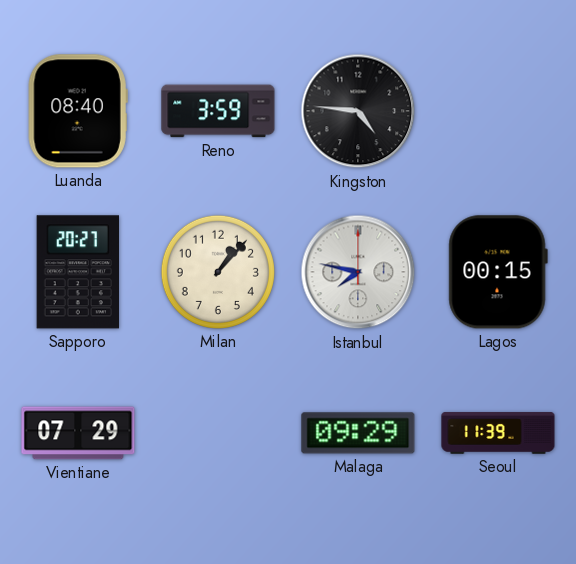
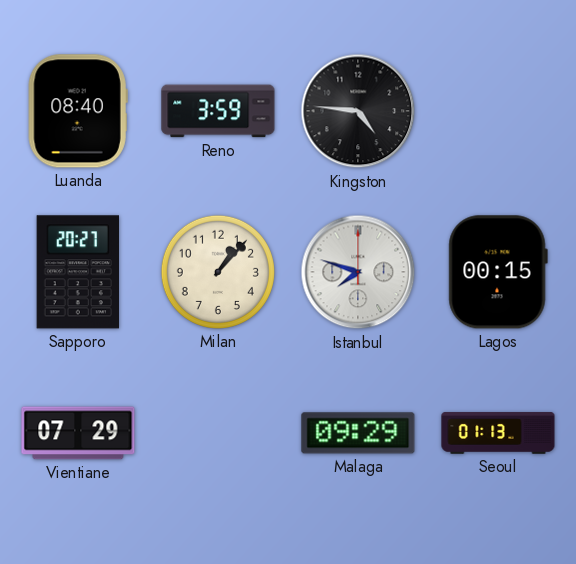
Istanbul: 7:47 -> 7:48 (358, 272)
Seoul: 11:39 -> 01:13 (498, 433)
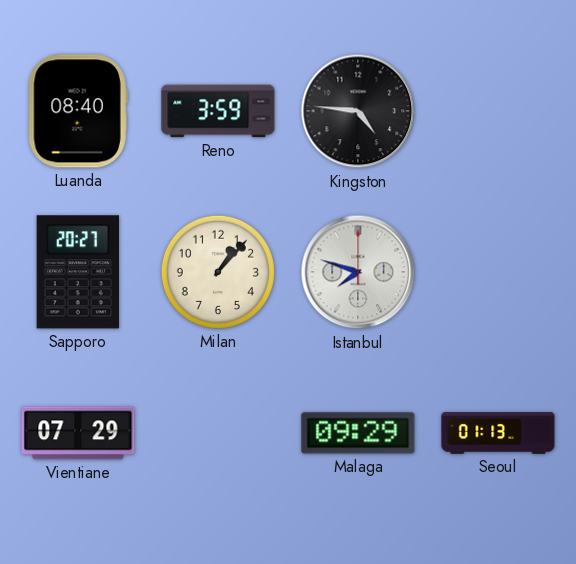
Lagos: 00:15 -> none (498, 272)
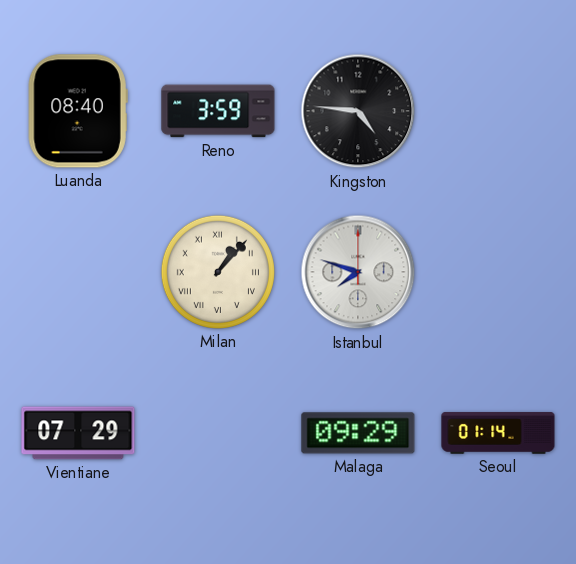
Sapporo: 20:27 -> none (77, 272)
Milan numerals: Arabic -> Roman (218, 272)
Seoul: 01:13 -> 01:14 (498, 433)
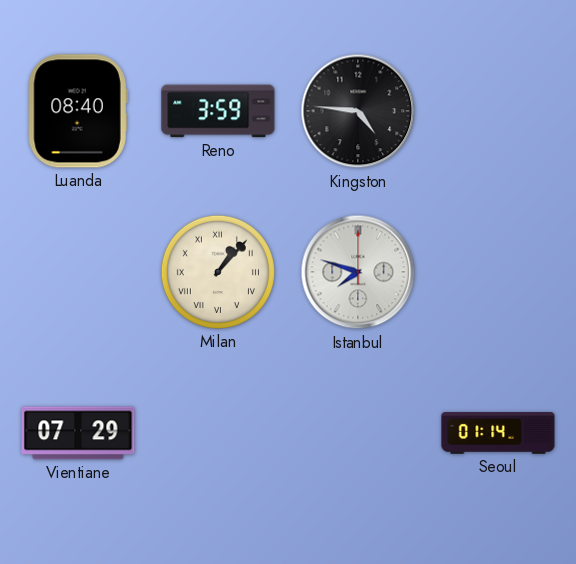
Malaga: 09:29 -> none (358, 433)
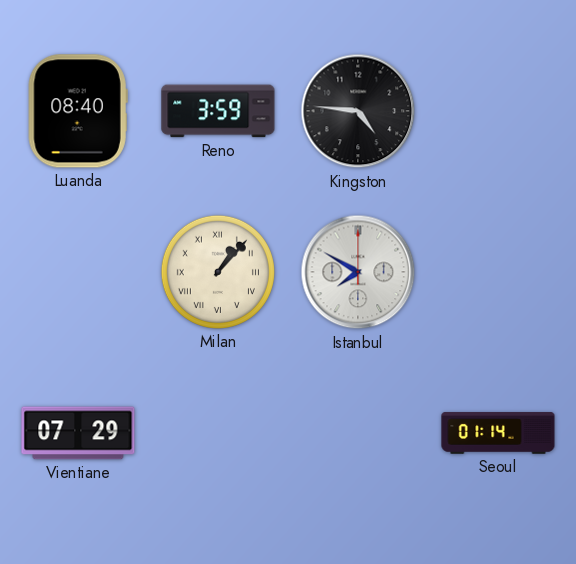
Istanbul: 7:48 -> 7:50 (358, 272)
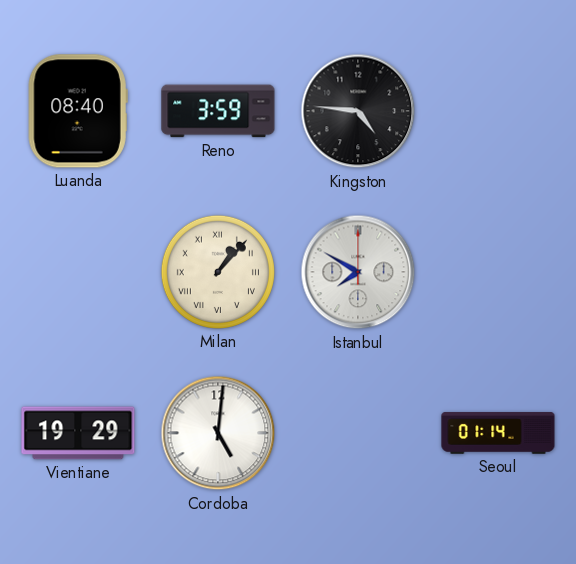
Vientiane: 07:29 -> 19:29 (78, 433)
Cordoba: none -> 5:01 (218, 433)
